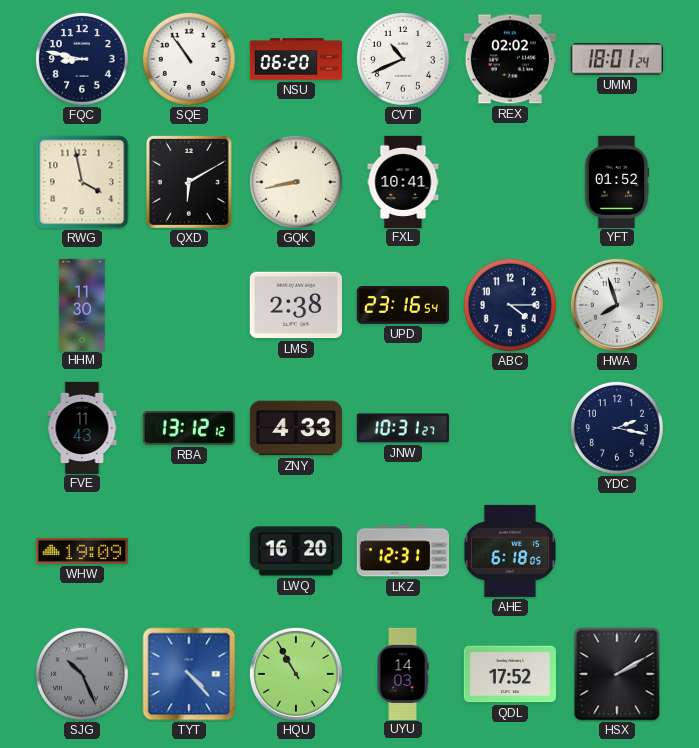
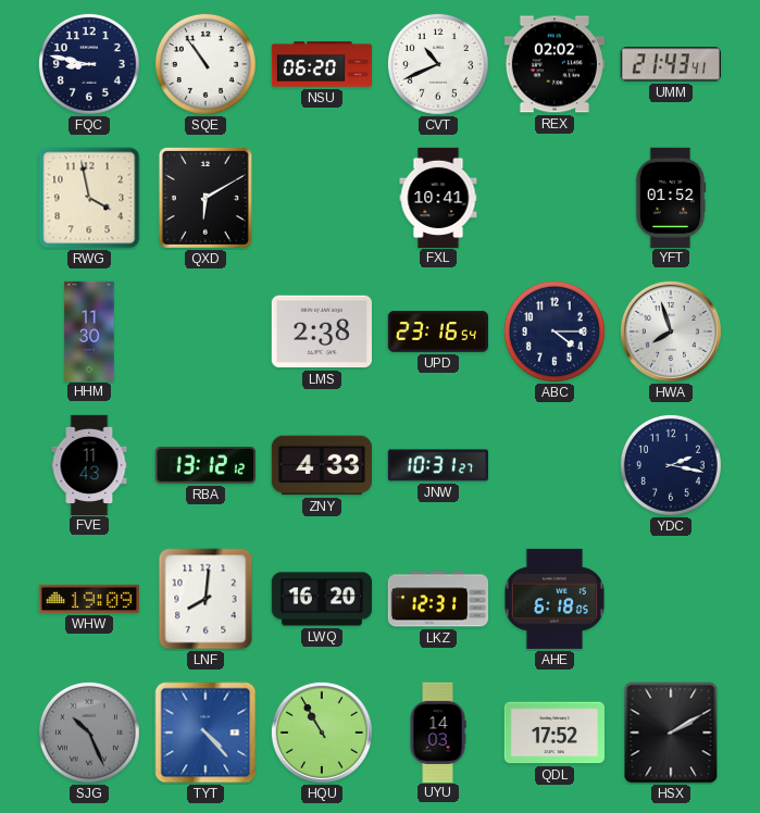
UMM: 18:01 -> 21:43 (671, 64)
GQK: 8:43 -> none (296, 182)
LNF: none -> 8:01 (205, 599)
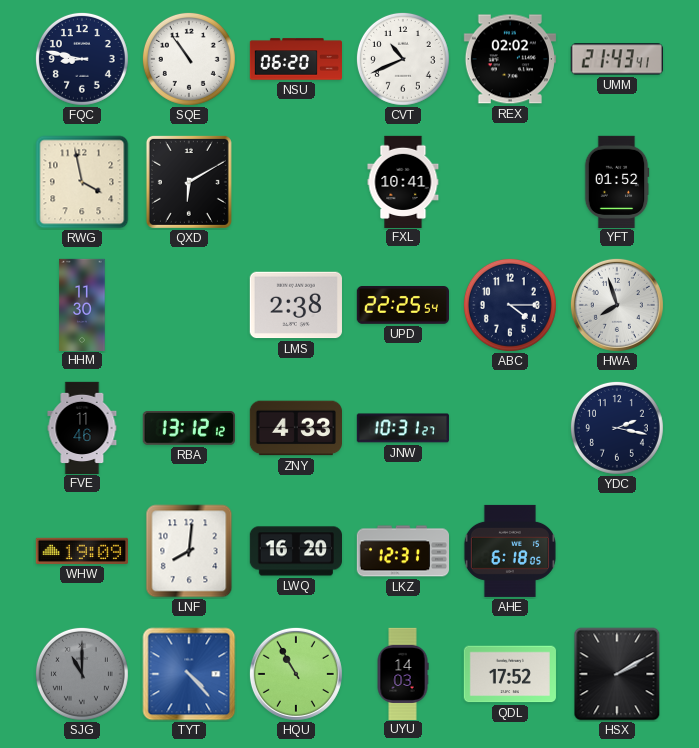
UPD: 23:16 -> 22:25 (402, 306)
FVE: 11:43 -> 11:46 (82, 427)
SJG: 10:26 -> 11:00 (82, 674)
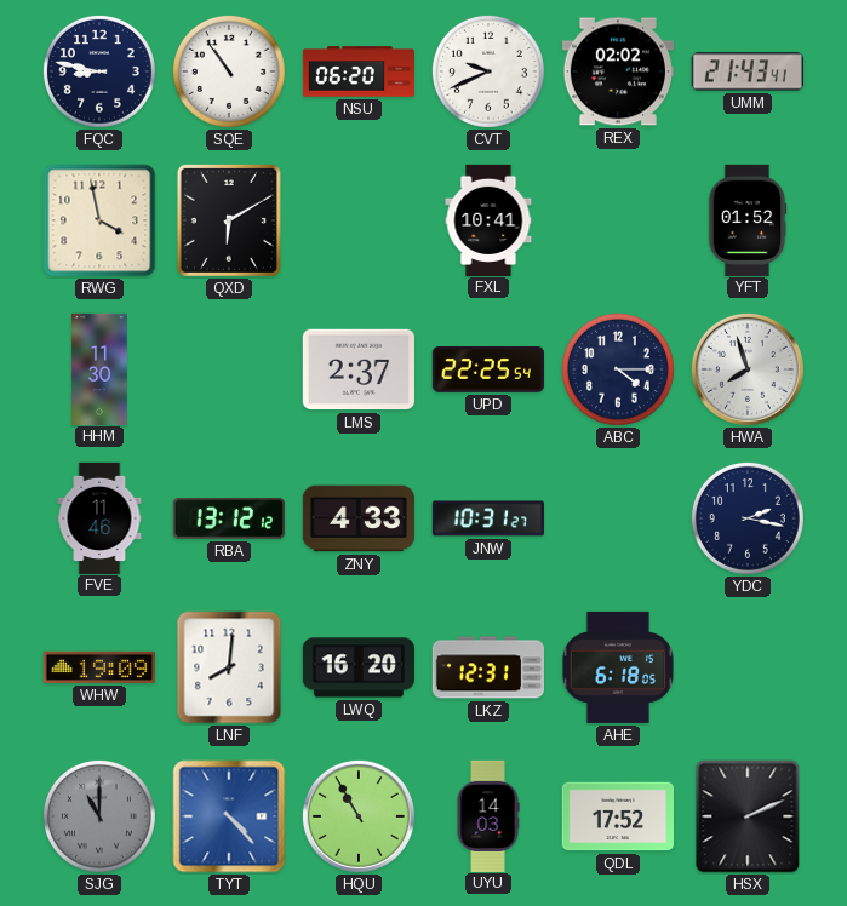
CVT: 10:41 -> 9:41 (488, 71)
LMS: 2:38 -> 2:37 (359, 369)
HSX: 2:10 -> 2:11 (748, 816)
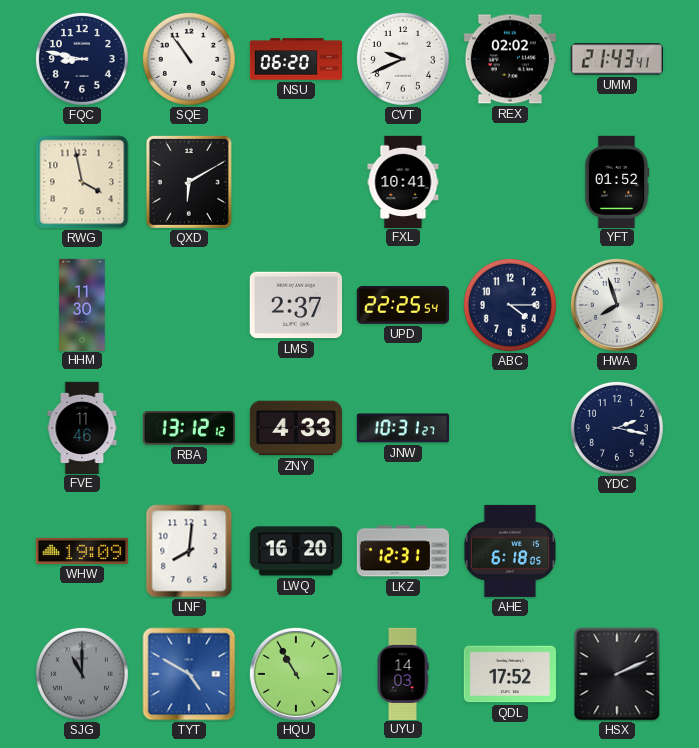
TYT: 4:23 -> 4:50 (189, 674)
